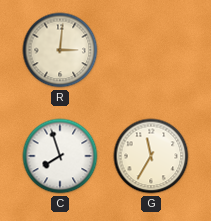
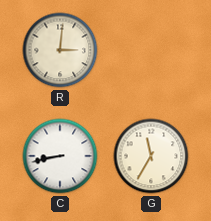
C: 7:57 -> 8:43 (60, 156)
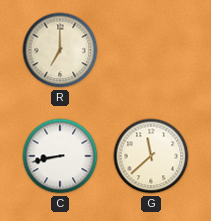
R: 3:01 -> 7:00 (60, 50)
G: 11:35 -> 11:38 (151, 156)
